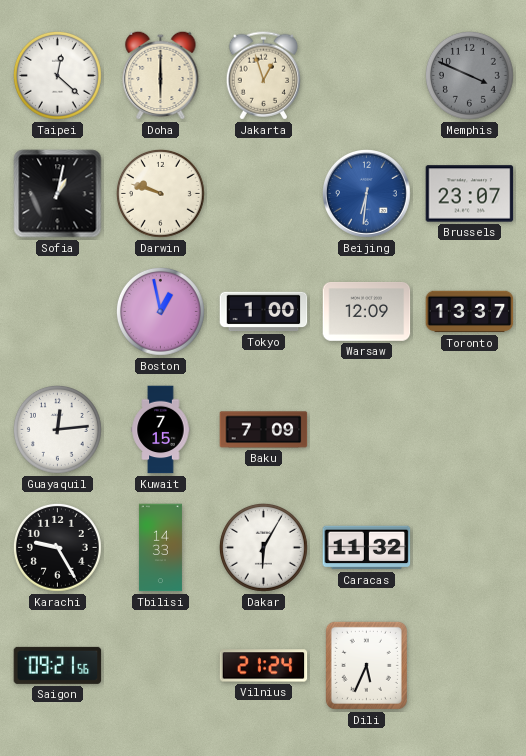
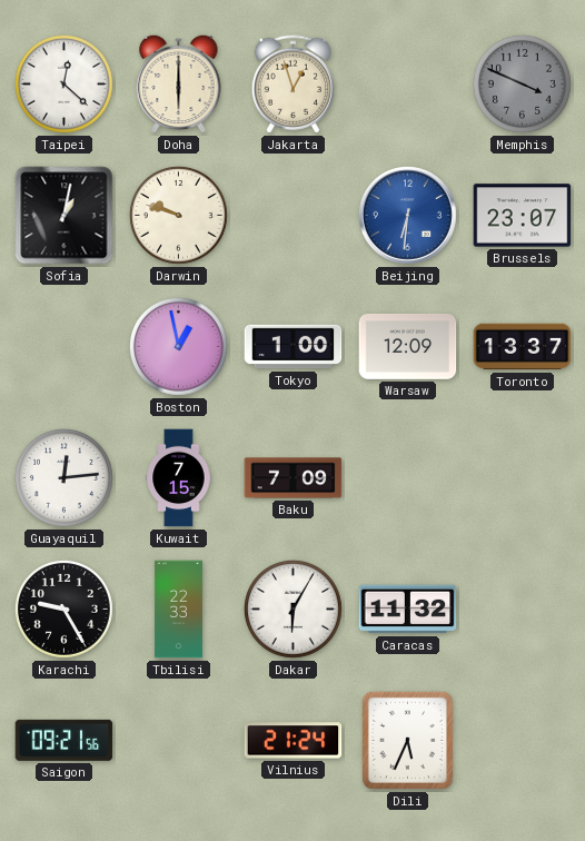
Tbilisi: 14:33 -> 22:33 (178, 610)
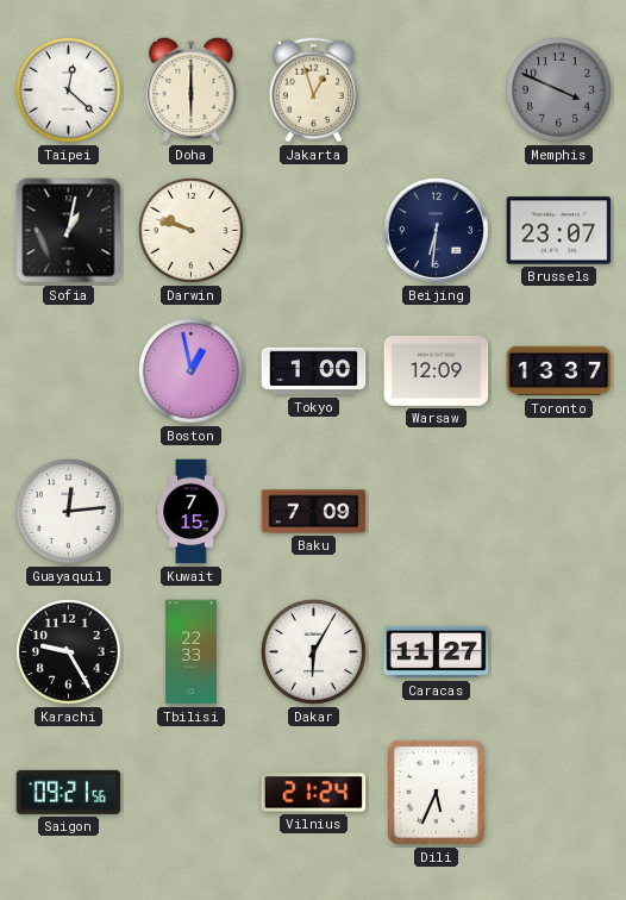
Beijing dial: blue -> navy (437, 231)
Caracas: 11:32 -> 11:27 (437, 652)
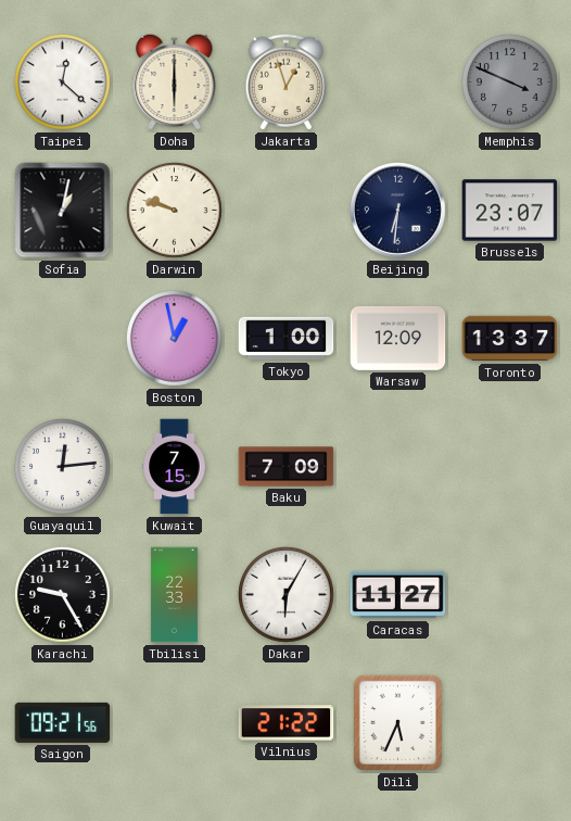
Vilnius: 21:24 -> 21:22 (287, 723)
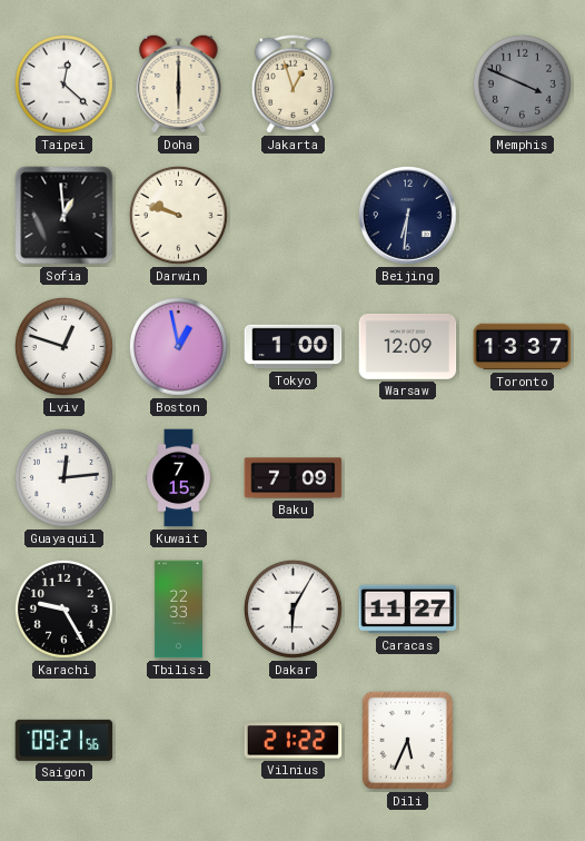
Sofia: 1:02 -> 12:59 (65, 216)
Brussels: 23:07 -> none (510, 211)
Lviv: none -> 12:48 (63, 346)
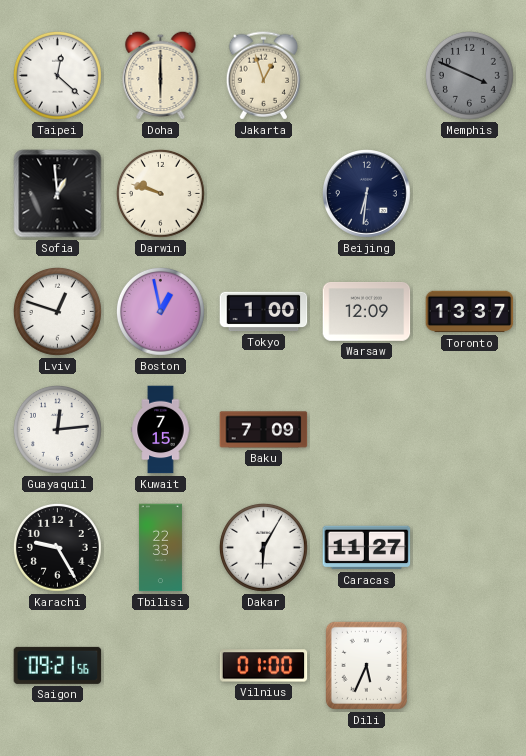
Vilnius: 21:22 -> 01:00 (264, 666)
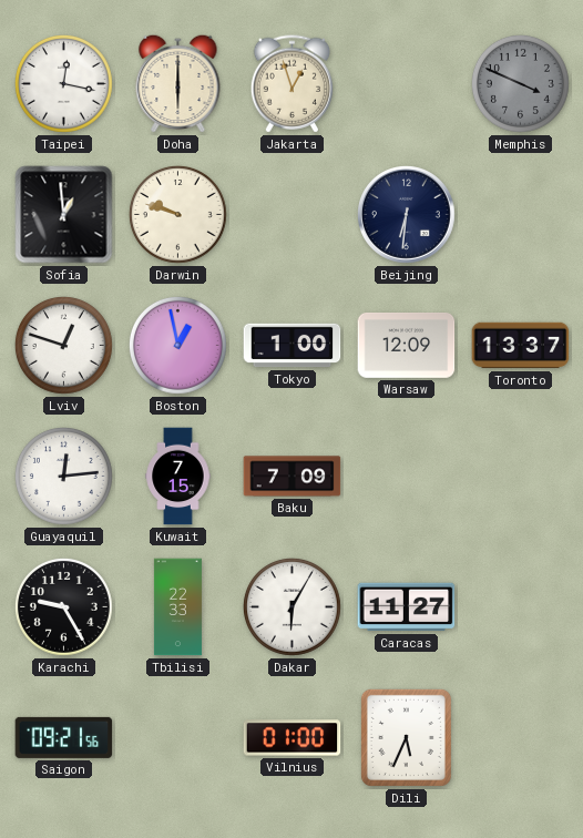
Taipei: 12:22 -> 12:17 (63, 83)
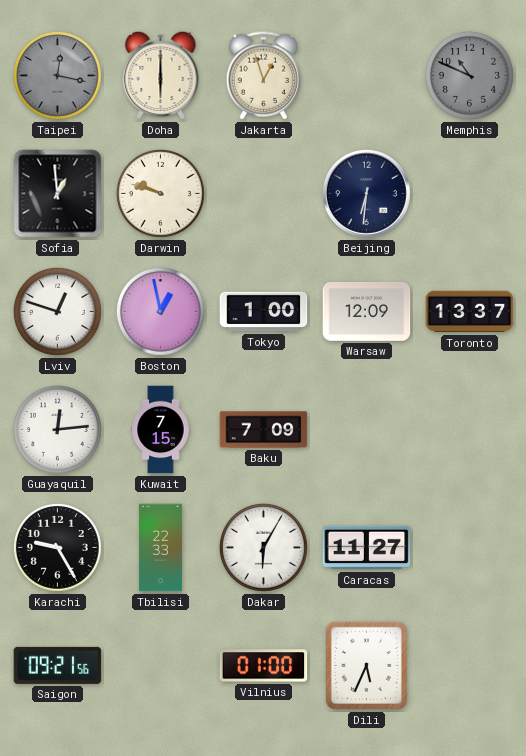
Taipei dial: white -> grey (57, 75)
Memphis: 3:49 -> 10:49 (469, 75)
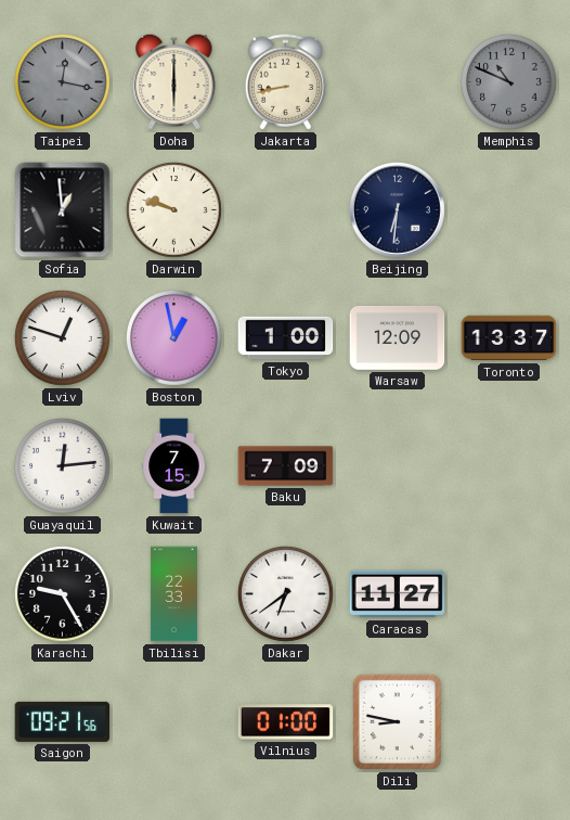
Jakarta: 12:57 -> 8:43 (285, 82)
Dakar: 6:05 -> 6:39 (285, 593)
Dili: 5:34 -> 8:47 (397, 721)
